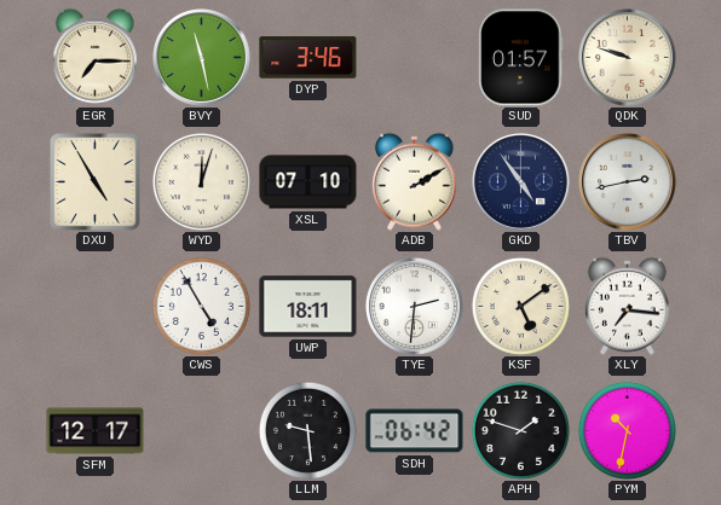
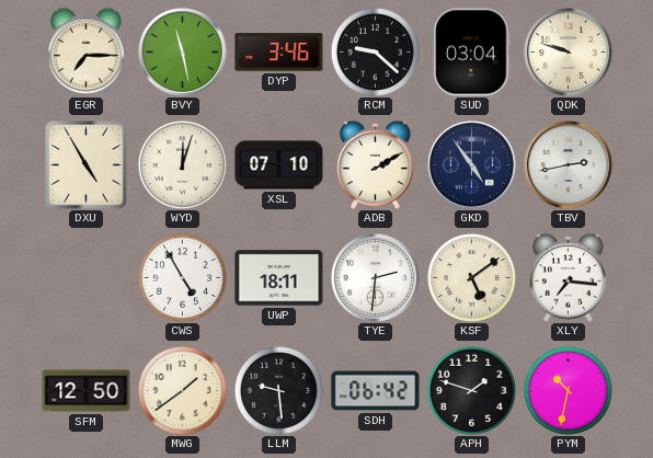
RCM: none -> 9:22 (375, 51)
SUD: 01:57 -> 03:04 (472, 53)
SFM: 12:17 -> 12:50 (87, 391)
MWG: none -> 1:39 (182, 390)
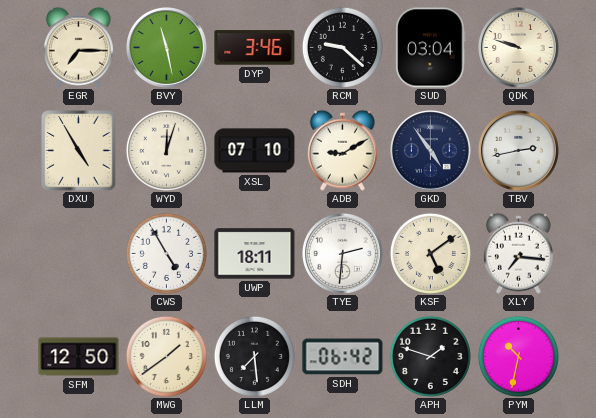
ADB: 2:10 -> 9:10 (342, 150)
LLM: 9:29 -> 7:29 (254, 356)
